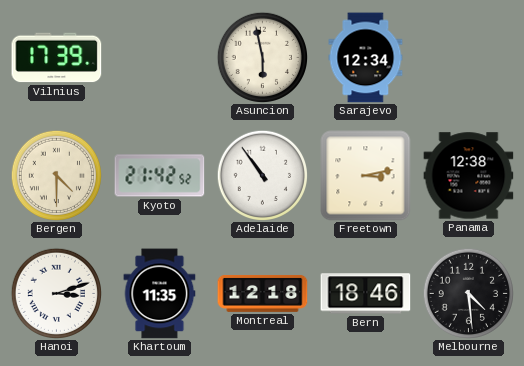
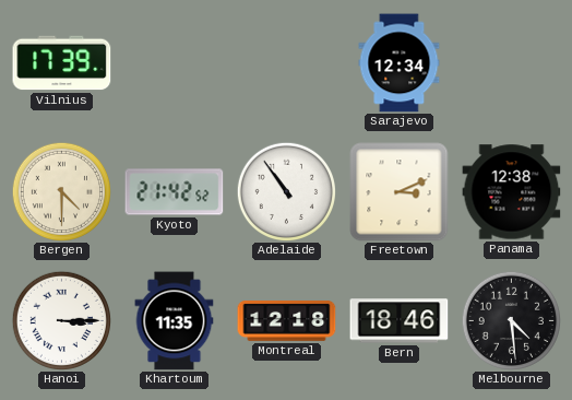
Asuncion: 5:58 -> none (262, 57)
Freetown: 3:13 -> 3:11 (400, 192)
Hanoi: 3:12 -> 3:15 (61, 320)
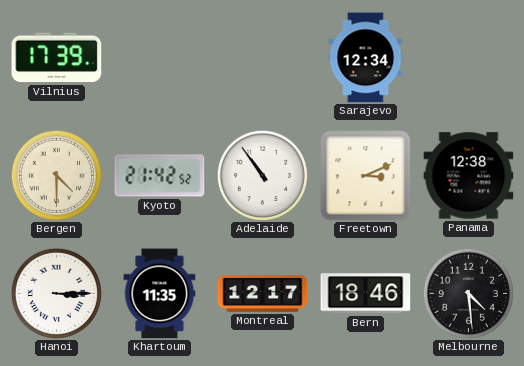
Montreal: 12:18 -> 12:17 (263, 293)
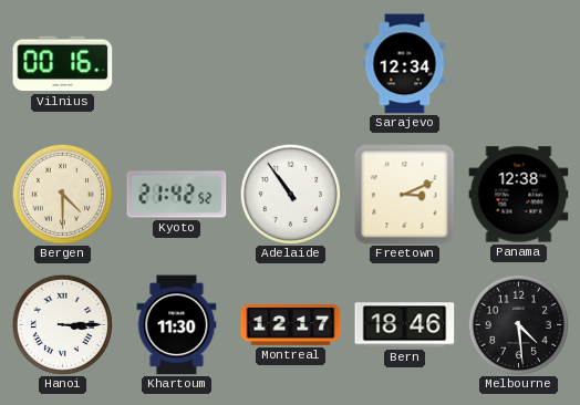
Vilnius: 17:39 -> 00:16 (63, 64)
Khartoum: 11:35 -> 11:30 (177, 325)
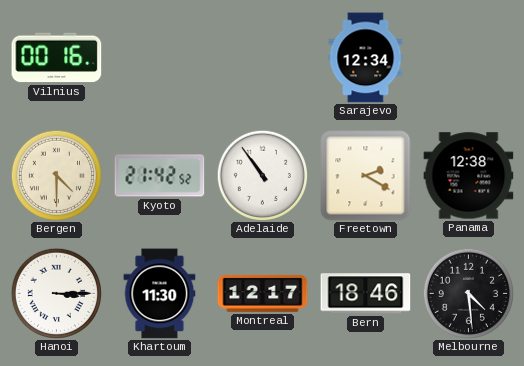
Freetown: 3:11 -> 2:20 (366, 176)
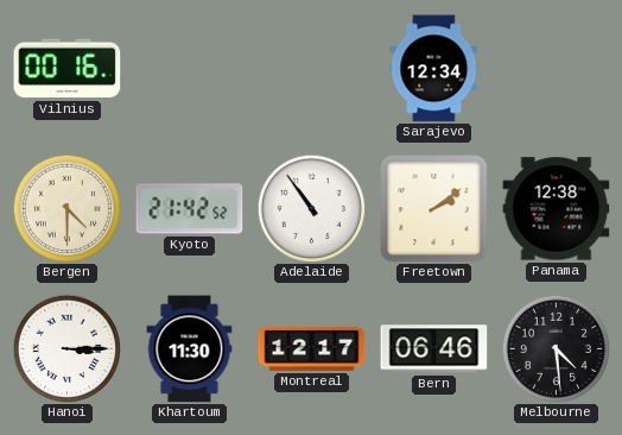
Freetown: 2:20 -> 2:09 (434, 209)
Bern: 18:46 -> 06:46 (434, 349)
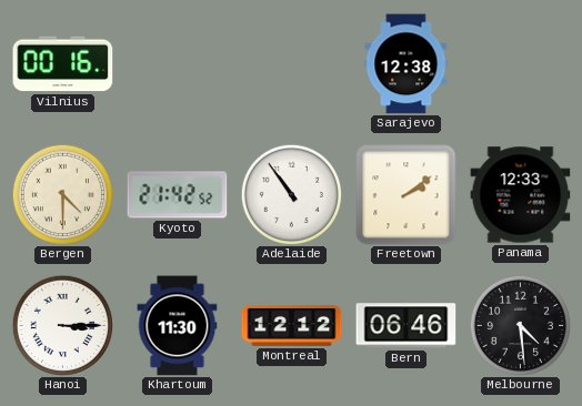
Sarajevo: 12:34 -> 12:38 (407, 64)
Panama: 12:38 -> 12:33 (521, 195)
Montreal: 12:17 -> 12:12 (292, 325)
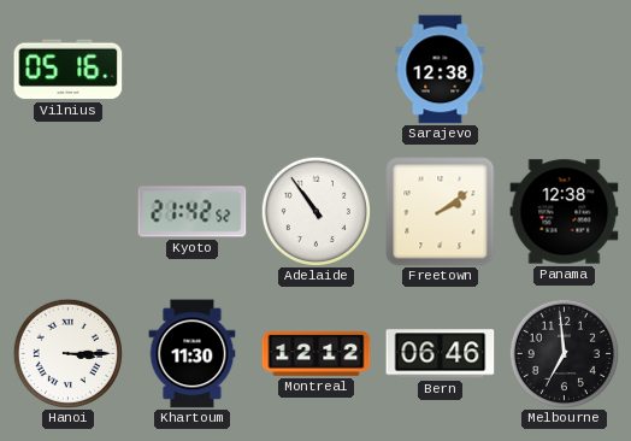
Vilnius: 00:16 -> 05:16 (69, 70)
Bergen: 4:30 -> none (62, 194)
Panama: 12:33 -> 12:38 (565, 212)
Melbourne: 4:29 -> 6:59 (564, 353)
